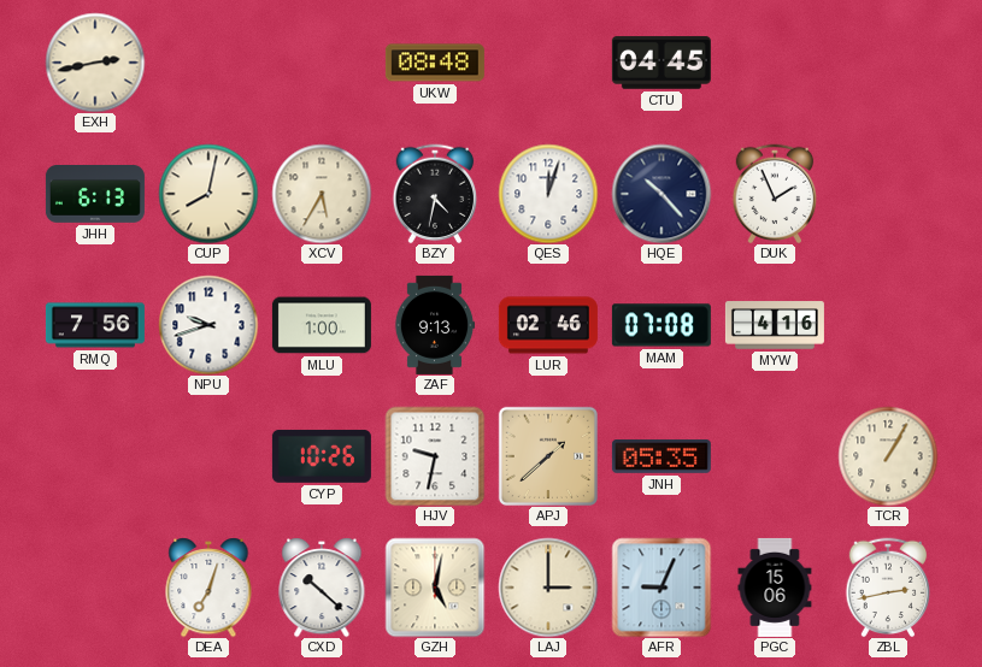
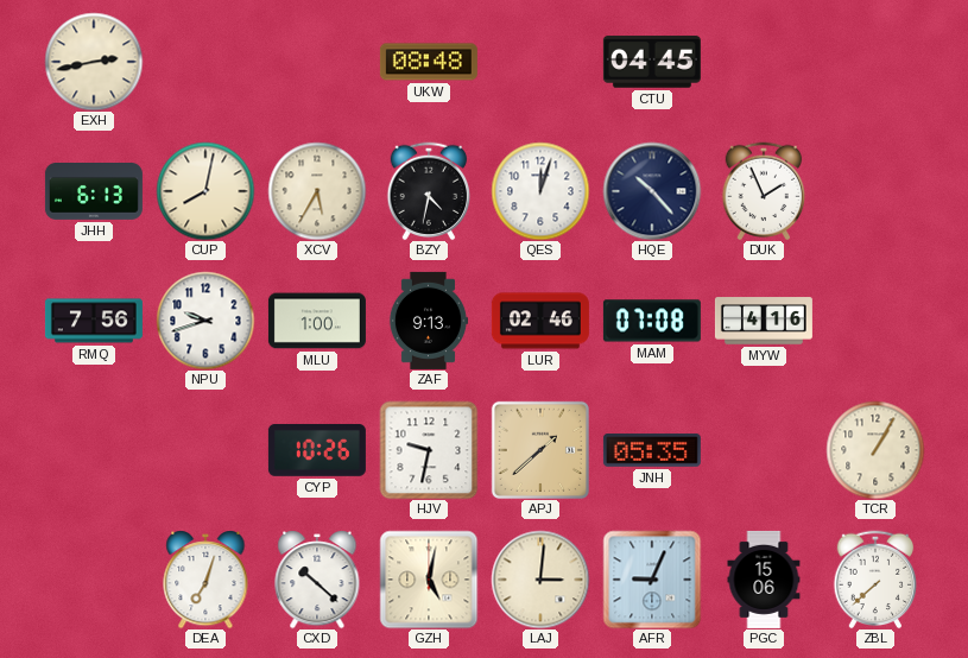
LAJ: 3:00 -> 3:01 (540, 580)
ZBL: 2:43 -> 7:38 (875, 580)
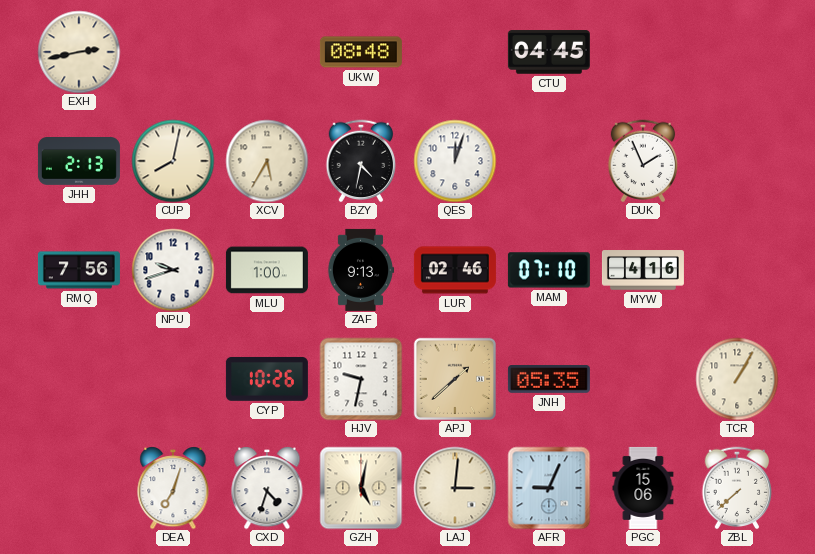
JHH: 6:13 -> 2:13 (79, 162)
HQE: 10:23 -> none (652, 191)
MAM: 07:08 -> 07:10 (549, 270)
CXD: 10:22 -> 4:33 (267, 488)
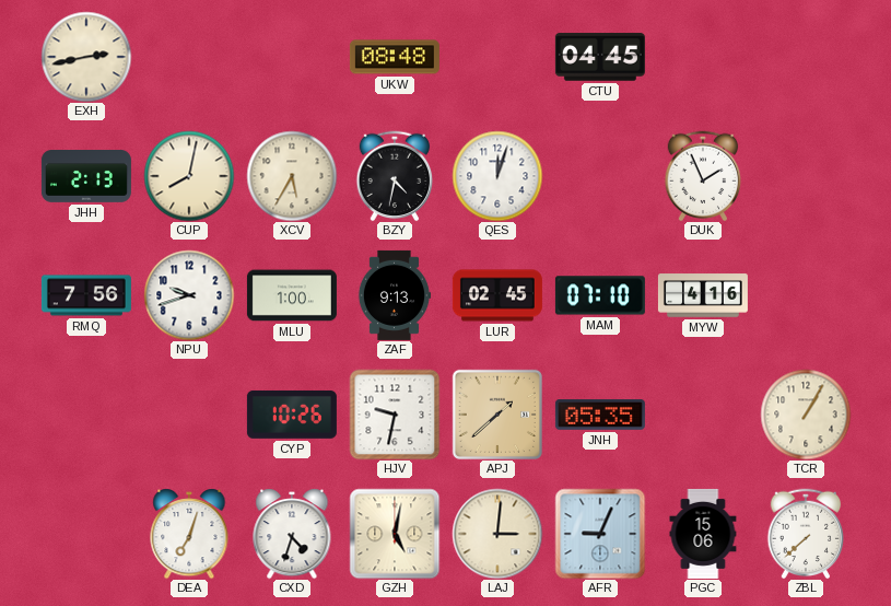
LUR: 02:46 -> 02:45 (497, 295)
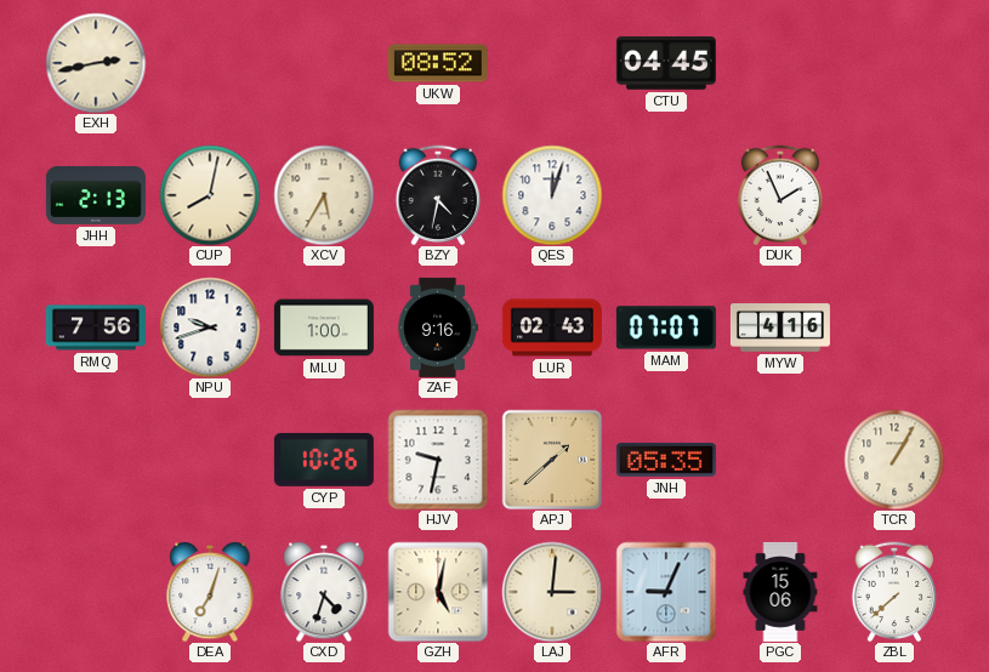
UKW: 08:48 -> 08:52 (438, 63)
ZAF: 9:13 -> 9:16 (438, 328)
LUR: 02:45 -> 02:43 (552, 328)
MAM: 07:10 -> 07:07 (666, 328)
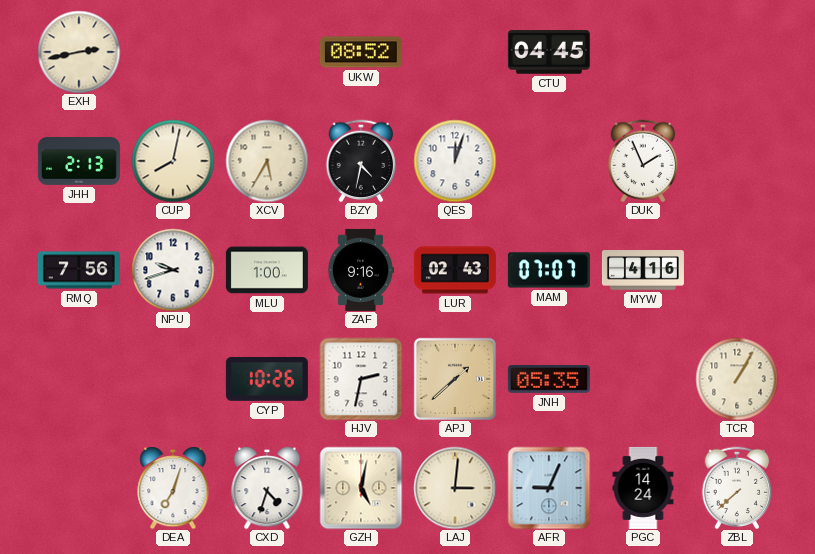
HJV: 9:32 -> 2:32 (361, 379)
PGC: 15:06 -> 14:24 (643, 488)
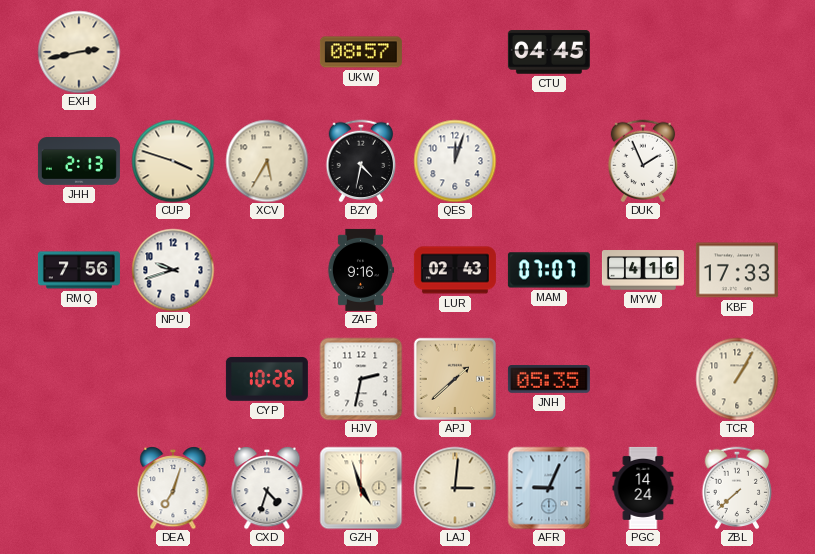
UKW: 08:52 -> 08:57 (361, 52)
CUP: 8:02 -> 3:48 (173, 161)
MLU: 1:00 -> none (267, 270)
KBF: none -> 17:33 (737, 270)
GZH: 5:02 -> 4:57 (361, 488)
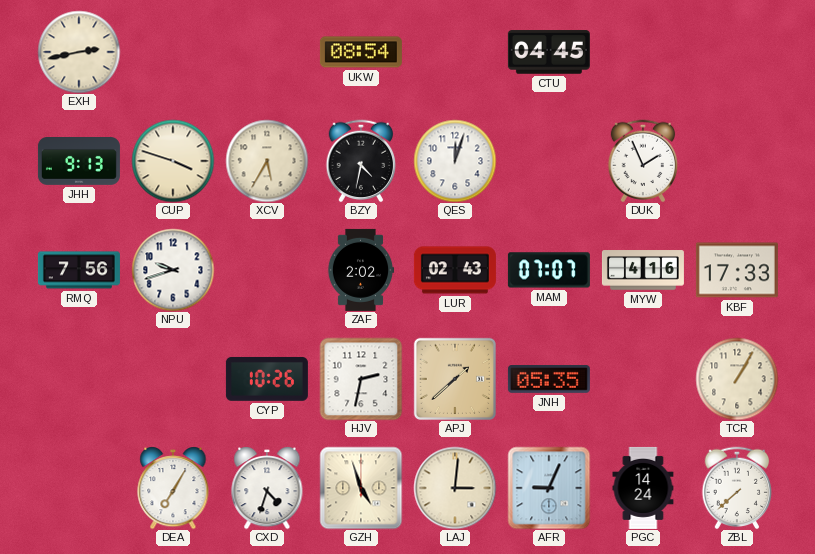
UKW: 08:57 -> 08:54 (361, 52)
JHH: 2:13 -> 9:13 (79, 162)
ZAF: 9:16 -> 2:02 (361, 270)
DEA: 7:03 -> 7:05 (173, 488)
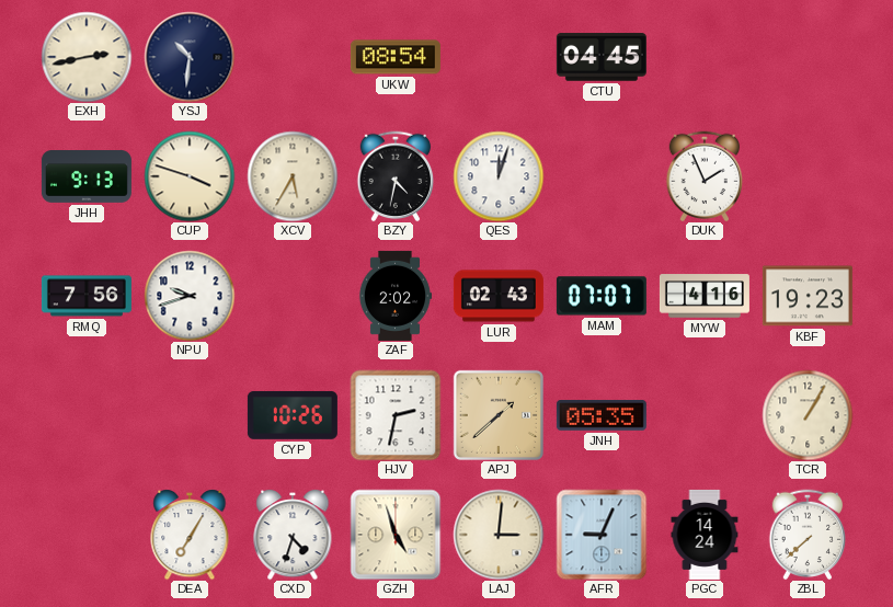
YSJ: none -> 10:31 (190, 57)
KBF: 17:33 -> 19:23 (808, 296)
